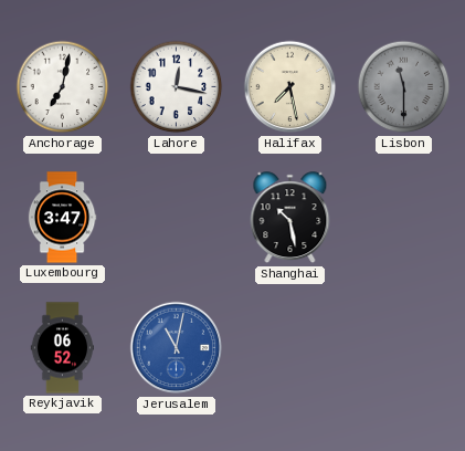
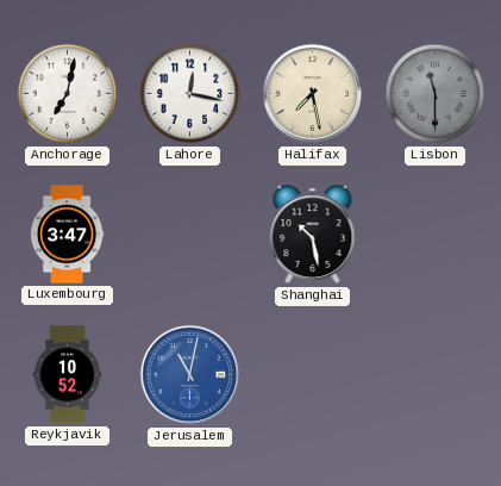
Reykjavik: 06:52 -> 10:52 (68, 375)
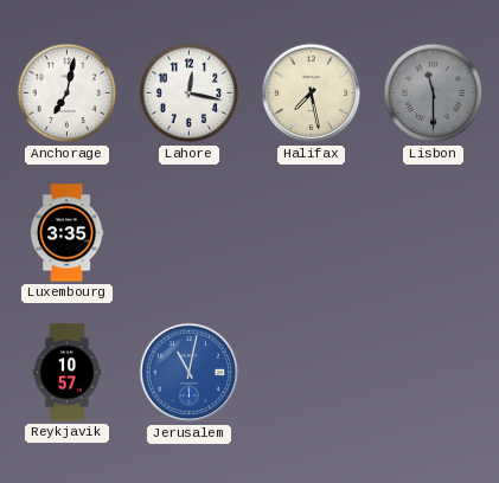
Luxembourg: 3:47 -> 3:35 (66, 233)
Shanghai: 10:28 -> none (313, 235)
Reykjavik: 10:52 -> 10:57 (68, 373)
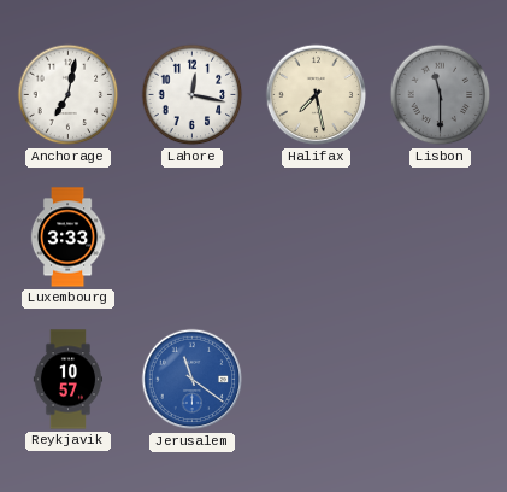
Luxembourg: 3:35 -> 3:33 (67, 238)
Jerusalem: 11:02 -> 11:21 (193, 380)
